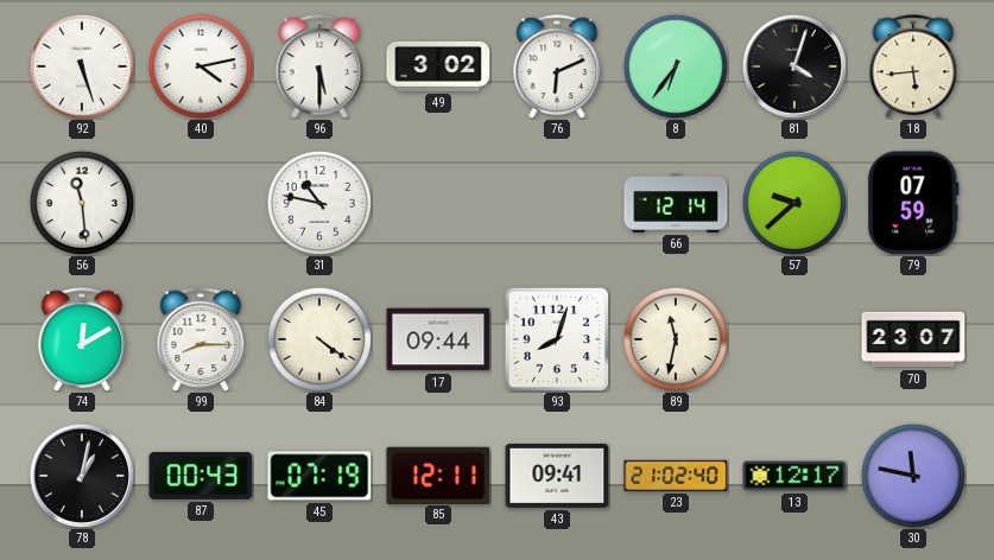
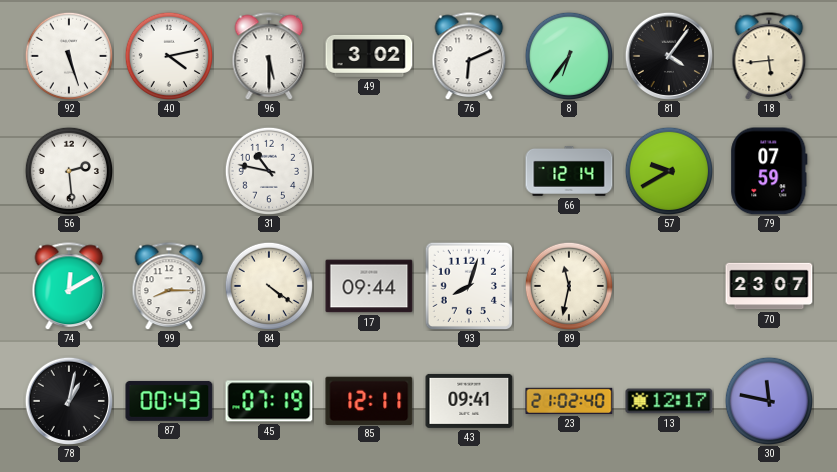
81: 4:03 -> 4:06 (669, 56)
56: 11:29 -> 2:29 (68, 170)
57: 9:38 -> 9:40 (668, 170)
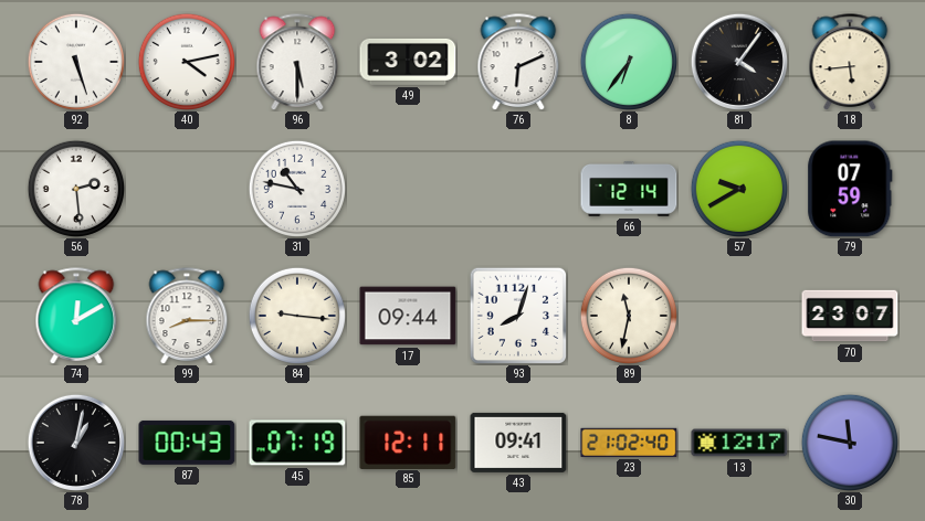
84: 4:21 -> 9:16 (296, 315)
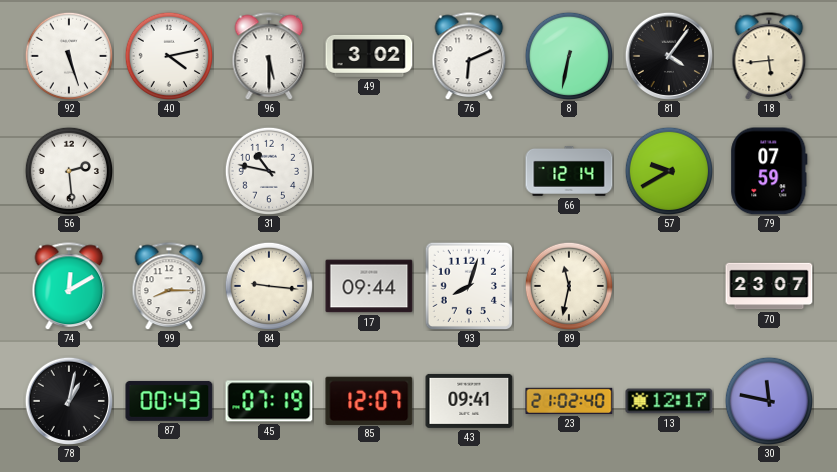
8: 6:36 -> 6:32 (568, 55)
85: 12:11 -> 12:07 (369, 400)
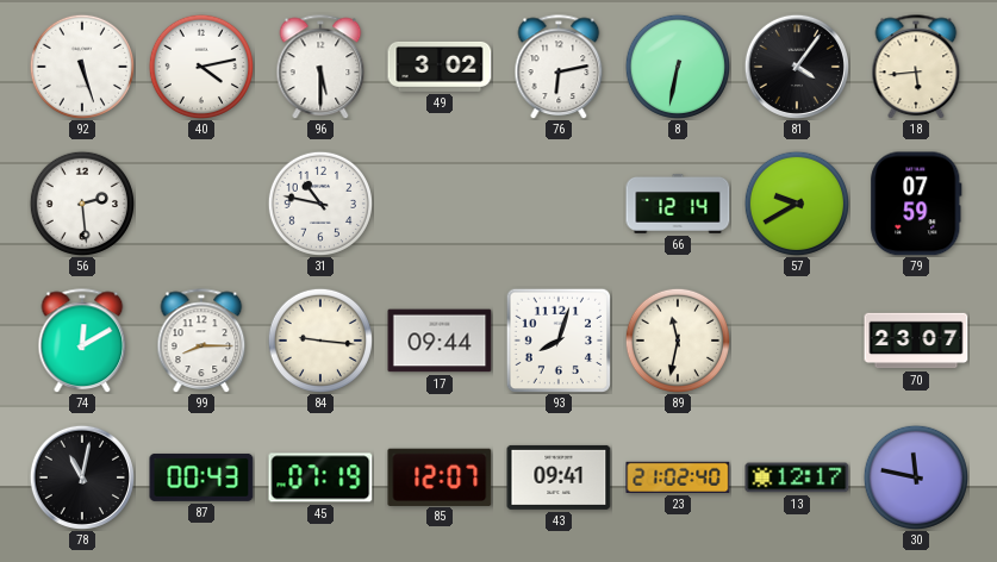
76: 6:11 -> 6:13 (559, 67)
78: 1:02 -> 11:02 (82, 477)
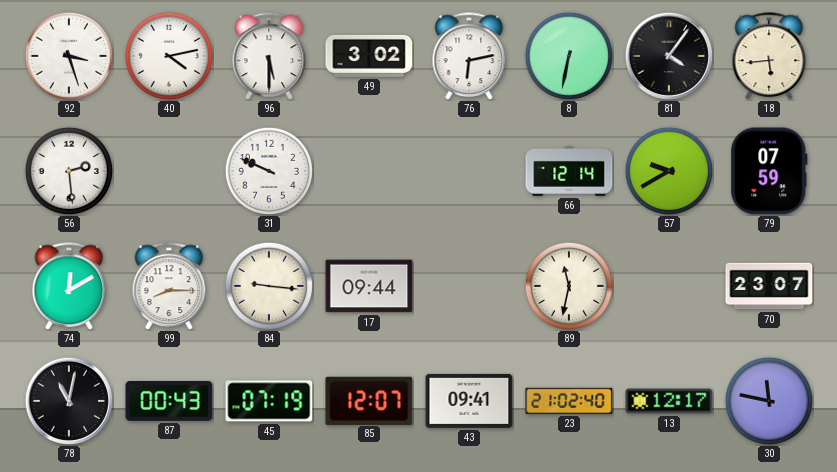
92: 5:27 -> 3:27 (68, 55)
31: 10:47 -> 9:49 (268, 170)
93: 8:03 -> none (557, 339)
